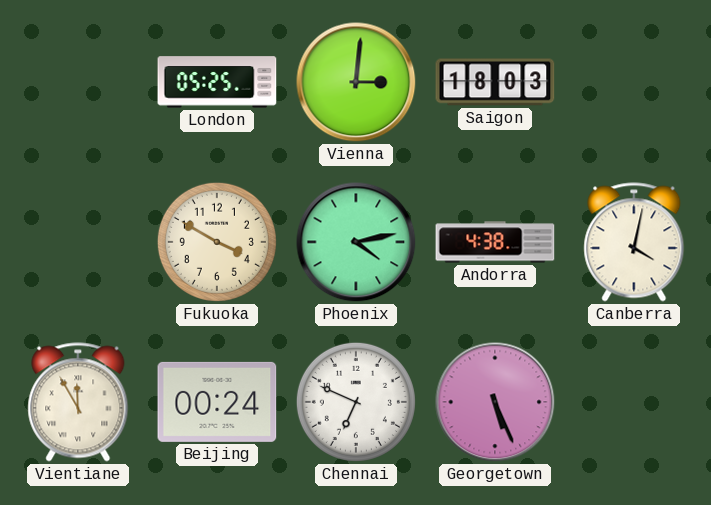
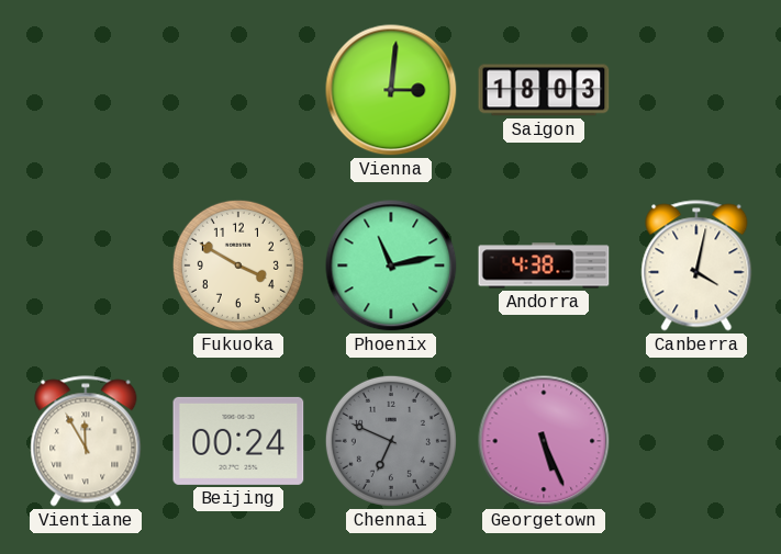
London: 05:25 -> none (217, 82)
Phoenix: 4:13 -> 11:13 (391, 265)
Chennai dial: white -> grey (391, 441)
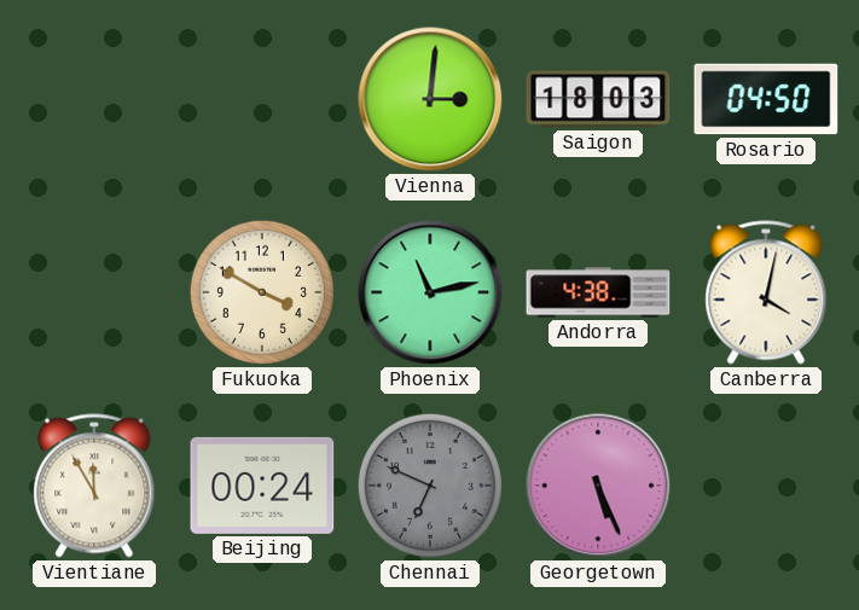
Rosario: none -> 04:50 (766, 99)
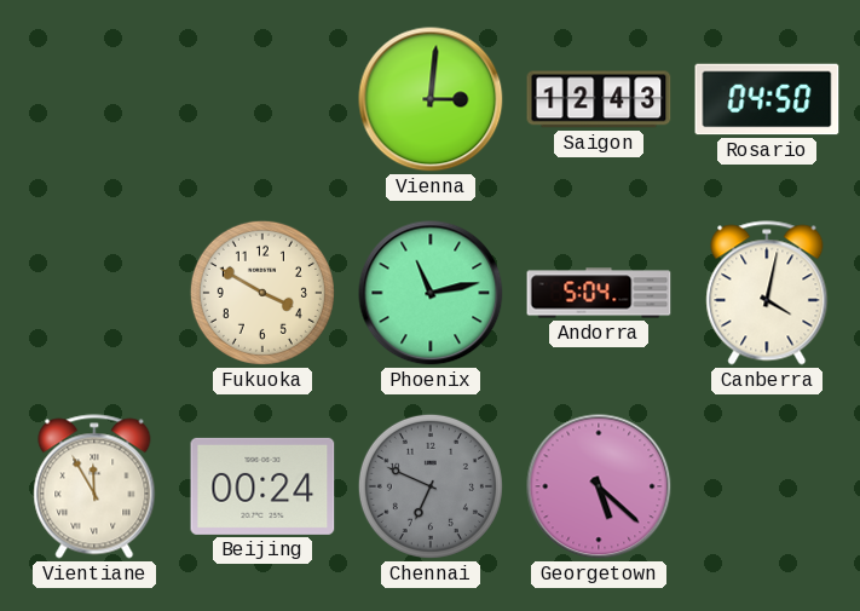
Saigon: 18:03 -> 12:43 (599, 99)
Andorra: 4:38 -> 5:04 (599, 293)
Georgetown: 5:26 -> 5:22 (599, 486)
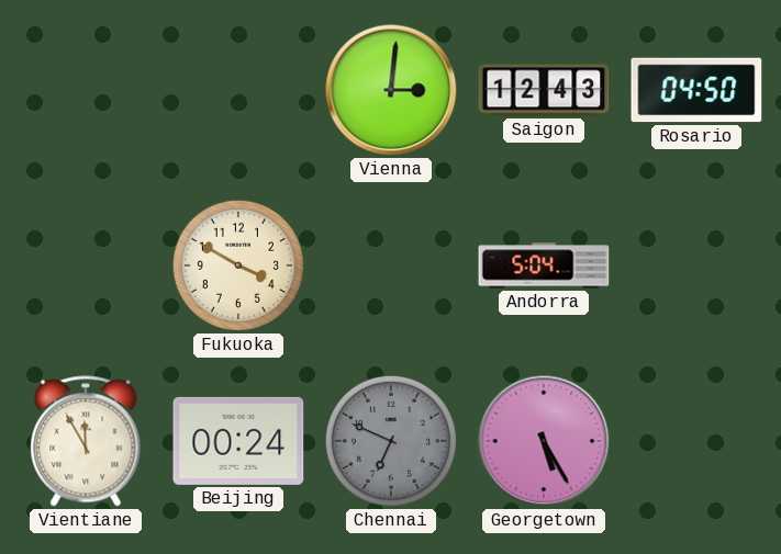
Phoenix: 11:13 -> none (431, 293)
Canberra: 4:02 -> none (767, 293)
Georgetown: 5:22 -> 5:25 (544, 441)
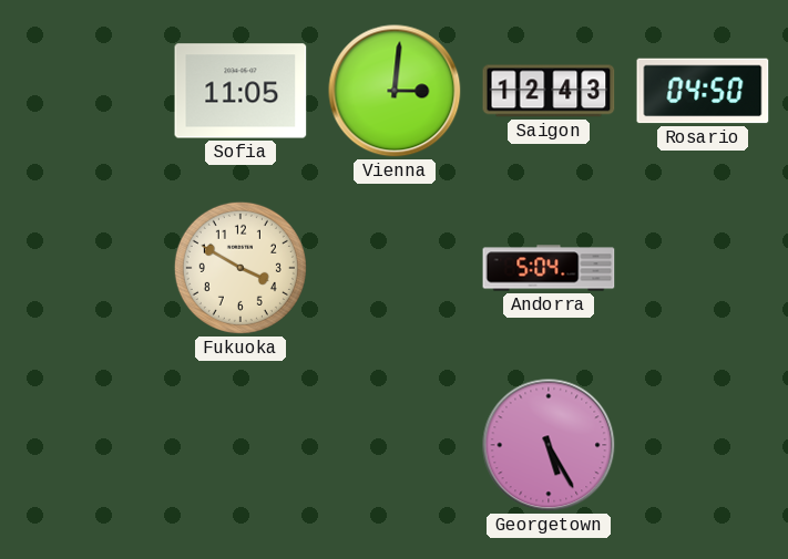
Sofia: none -> 11:05 (241, 91)
Vientiane: 11:55 -> none (86, 441)
Beijing: 00:24 -> none (238, 441)
Chennai: 6:49 -> none (391, 441)
